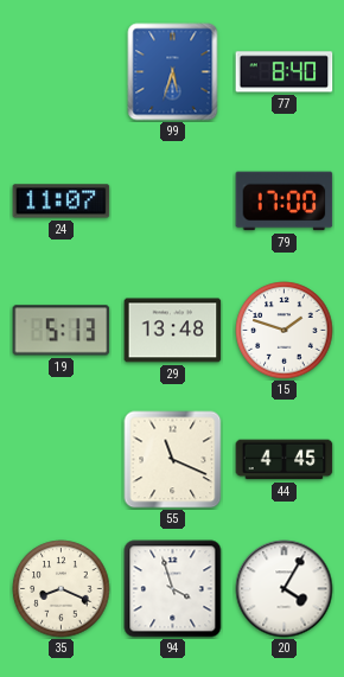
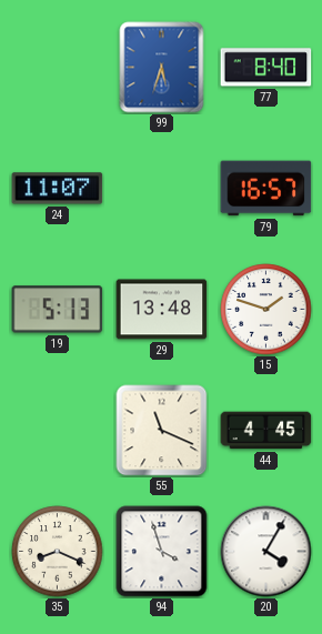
79: 17:00 -> 16:57 (266, 189)
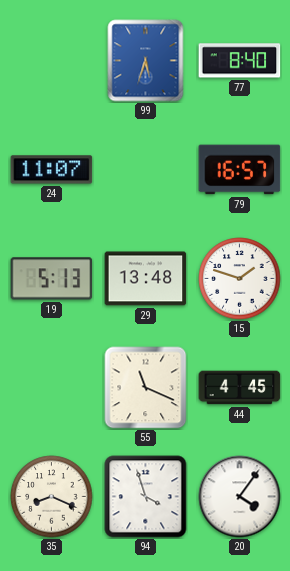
20: 4:05 -> 4:06 (240, 497)
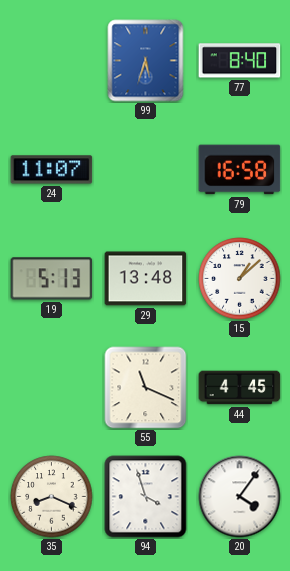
79: 16:57 -> 16:58 (240, 170)
15: 1:48 -> 1:08 (240, 279)
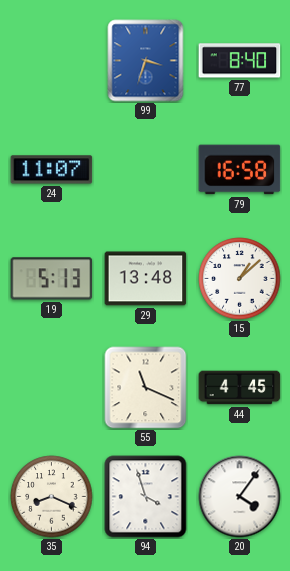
99: 5:33 -> 3:33 (146, 61)
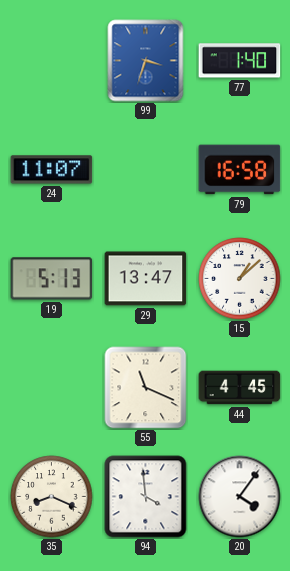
77: 8:40 -> 1:40 (240, 61)
29: 13:48 -> 13:47 (146, 279)
94: 3:57 -> 3:59 (146, 497)
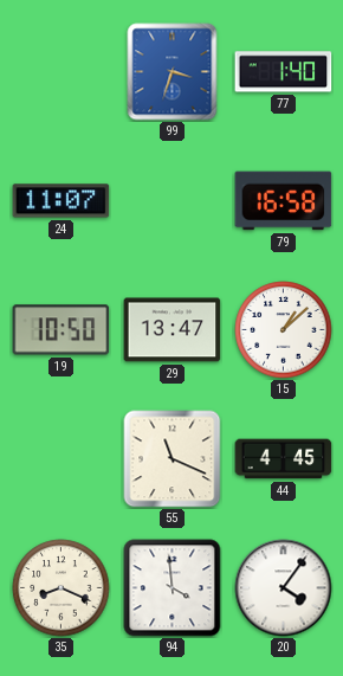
19: 5:13 -> 10:50 (62, 330)
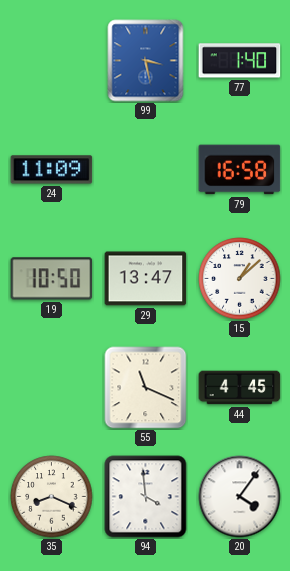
99: 3:33 -> 3:28 (146, 61)
24: 11:07 -> 11:09 (52, 170)
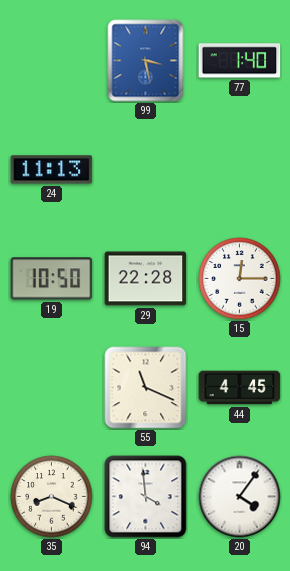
24: 11:09 -> 11:13 (52, 170)
79: 16:58 -> none (240, 170)
29: 13:47 -> 22:28 (146, 279)
15: 1:08 -> 12:15 (240, 279)
